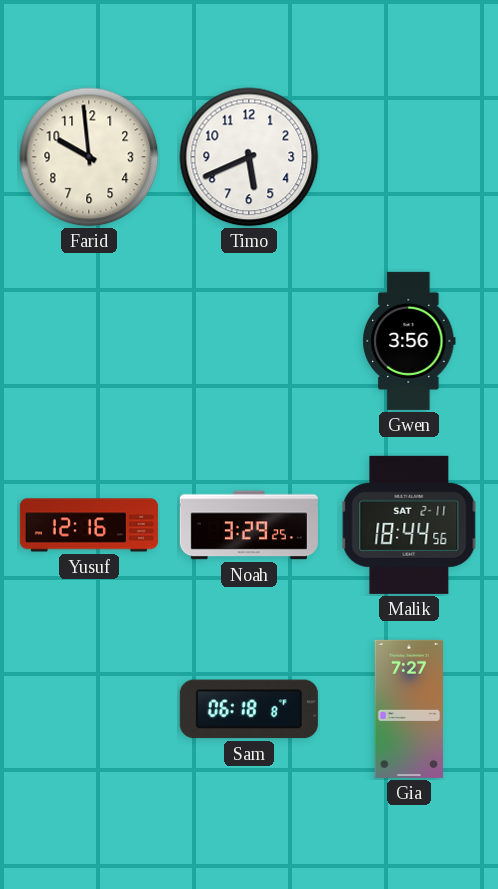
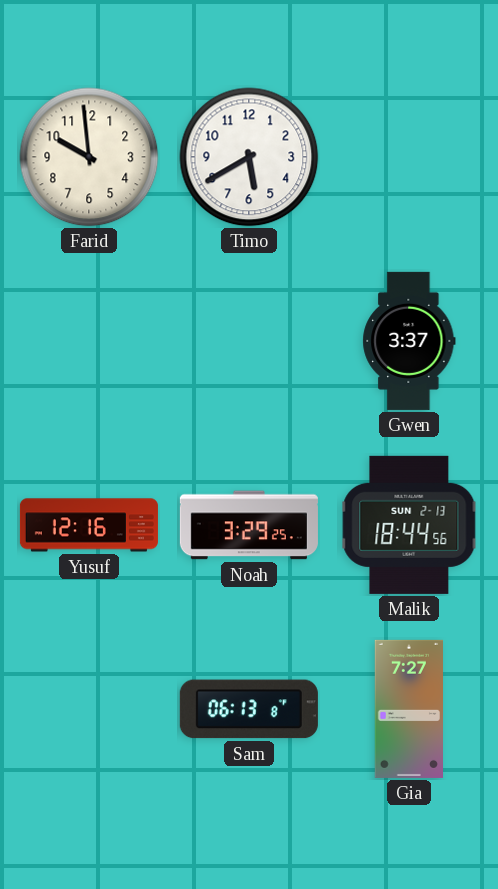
Timo: 5:41 -> 5:40 (249, 157)
Gwen: 3:56 -> 3:37 (409, 341)
Malik date: SAT 2-11 -> SUN 2-13 (409, 525)
Sam: 06:18 -> 06:13 (249, 709)
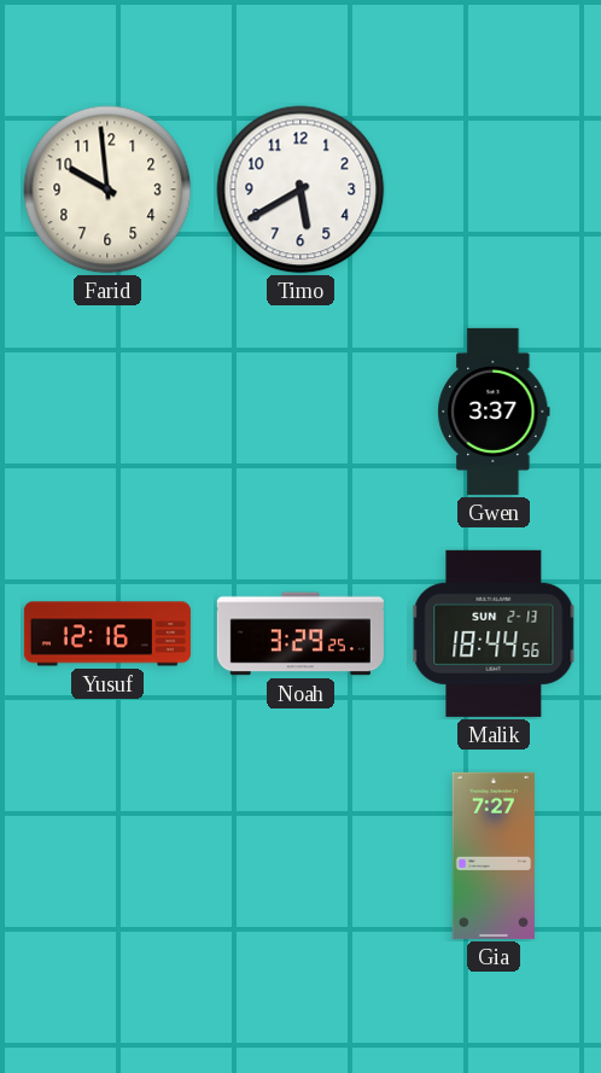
Sam: 06:13 -> none (249, 709)
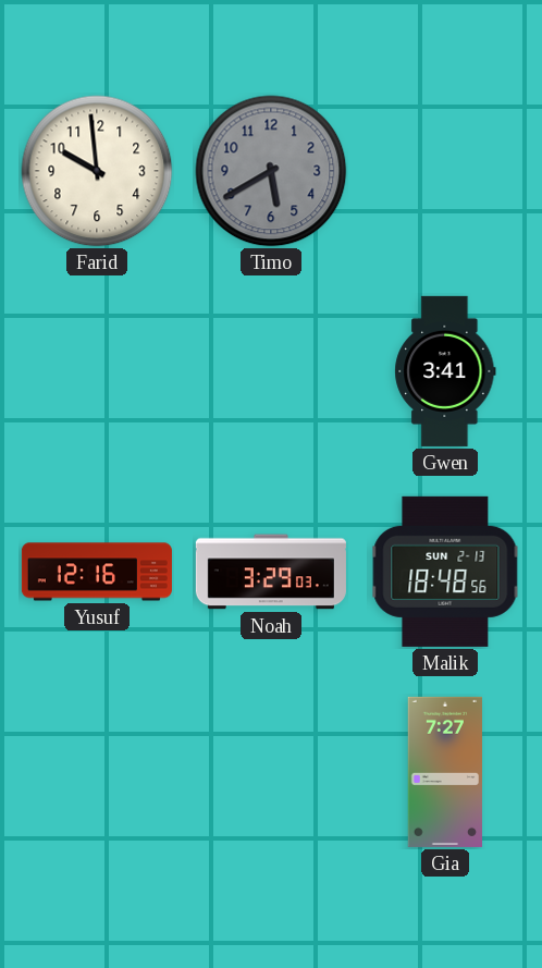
Timo dial: white -> grey (271, 171)
Gwen: 3:37 -> 3:41 (445, 371)
Noah: 3:29:25 -> 3:29:03 (271, 572)
Malik: 18:44 -> 18:48 (445, 572)
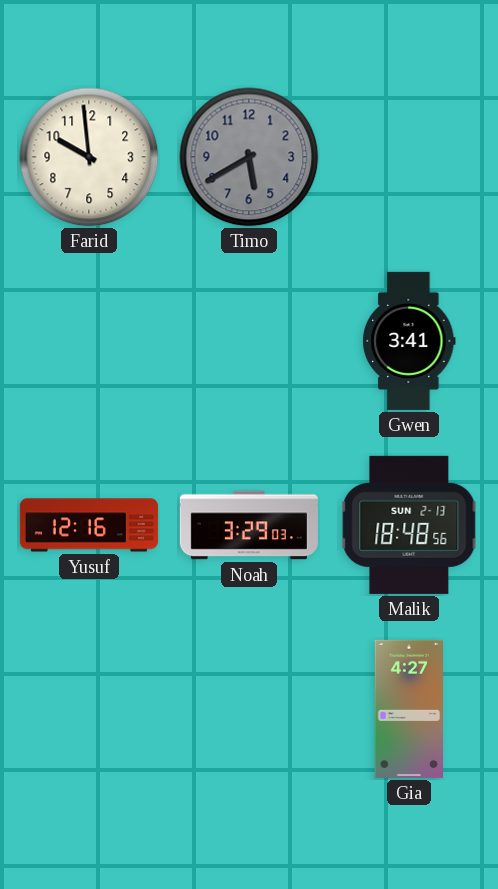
Gia: 7:27 -> 4:27 (408, 709)
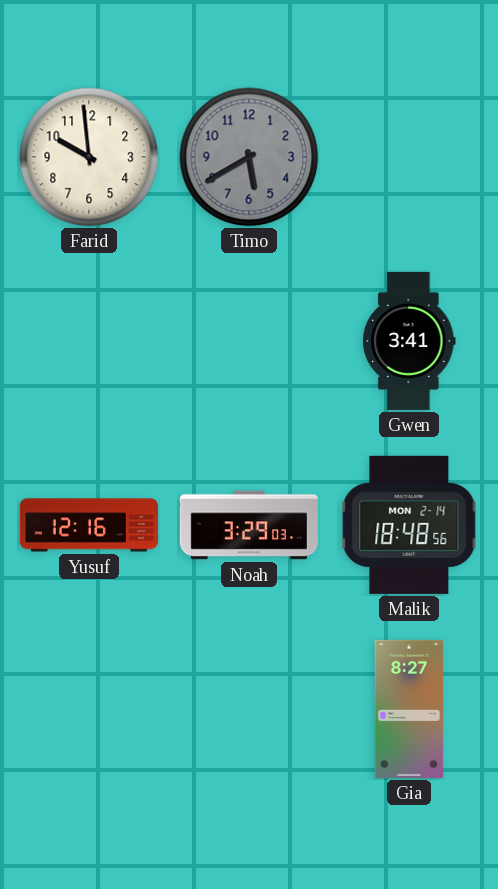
Malik date: SUN 2-13 -> MON 2-14 (409, 525)
Gia: 4:27 -> 8:27 (408, 709)
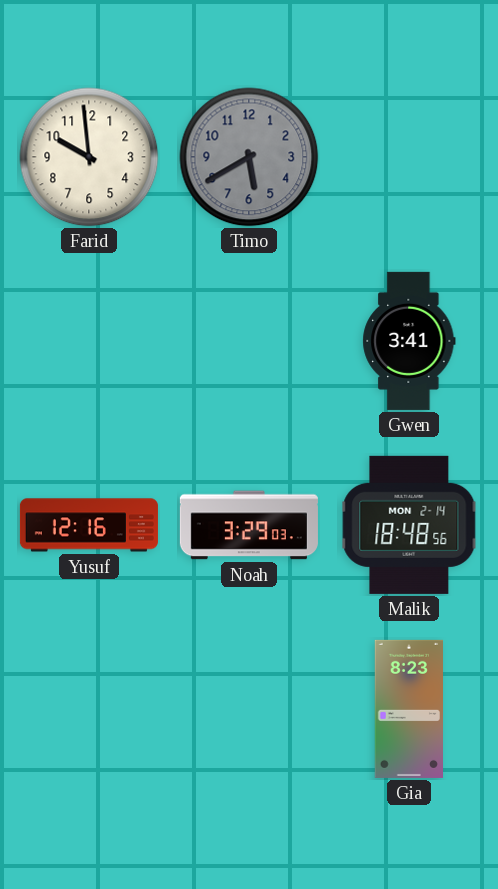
Gia: 8:27 -> 8:23 (408, 709)
